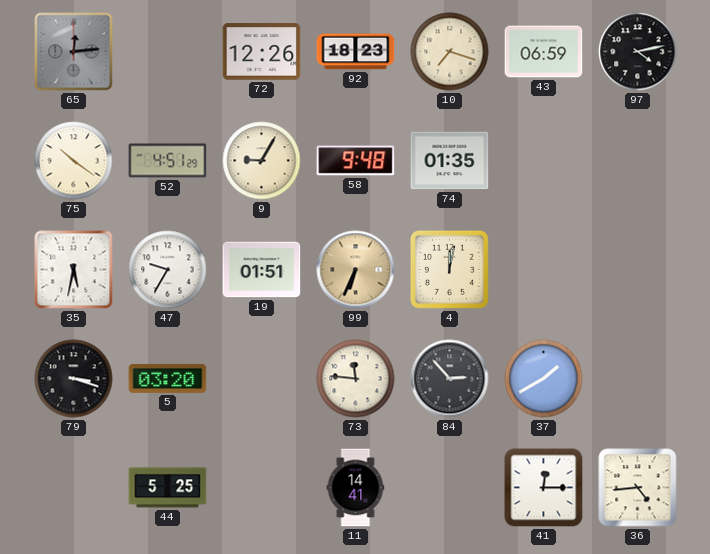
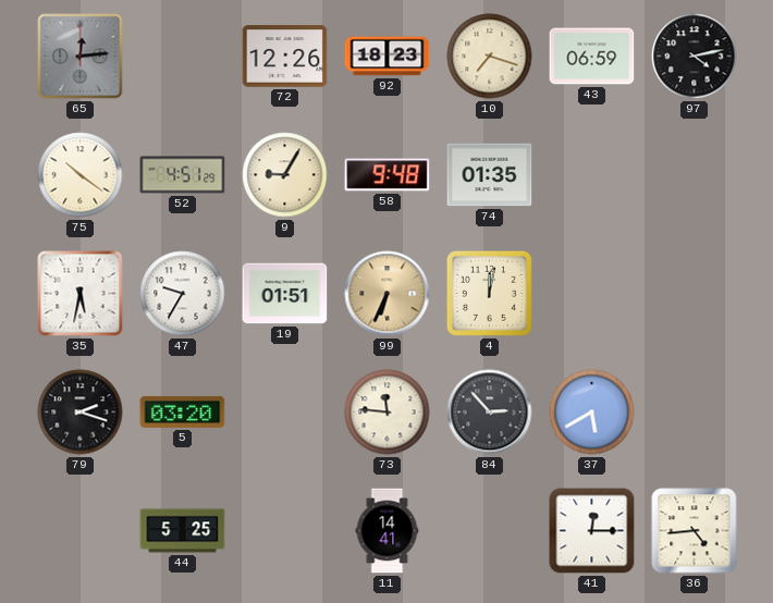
79: 3:18 -> 2:18 (81, 413)
37: 1:40 -> 5:40 (592, 413)
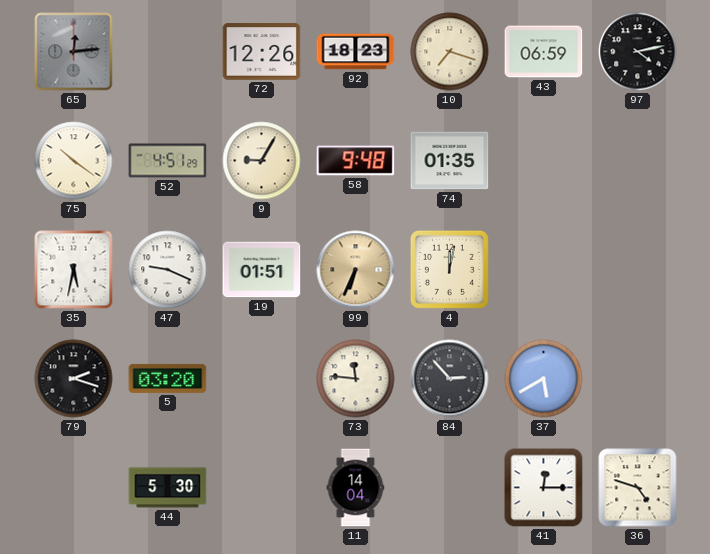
47: 9:35 -> 9:19 (168, 270)
44: 5:25 -> 5:30 (168, 488)
11: 14:41 -> 14:04 (356, 488)
36: 4:44 -> 4:48 (638, 488)
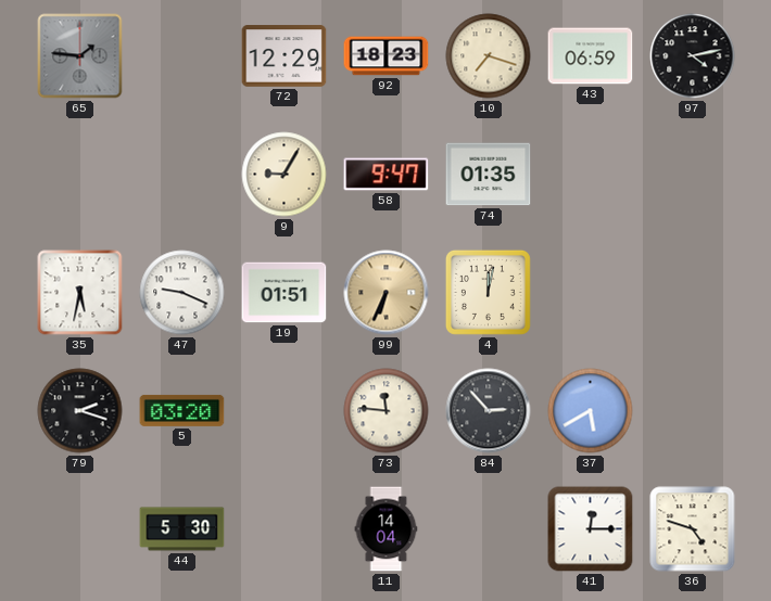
65: 12:14 -> 1:46 (80, 56)
72: 12:26 -> 12:29 (285, 56)
75: 10:21 -> none (74, 161)
52: 4:51 -> none (168, 161)
58: 9:48 -> 9:47 (387, 175)
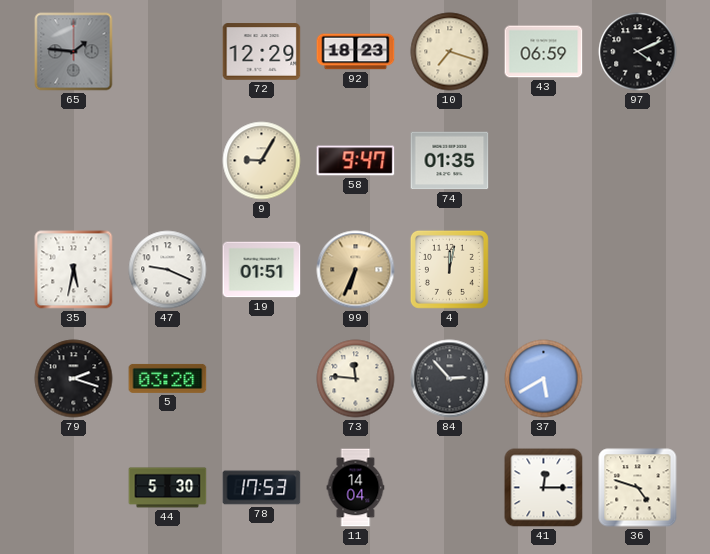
97: 4:13 -> 4:11 (638, 52)
78: none -> 17:53 (262, 488)
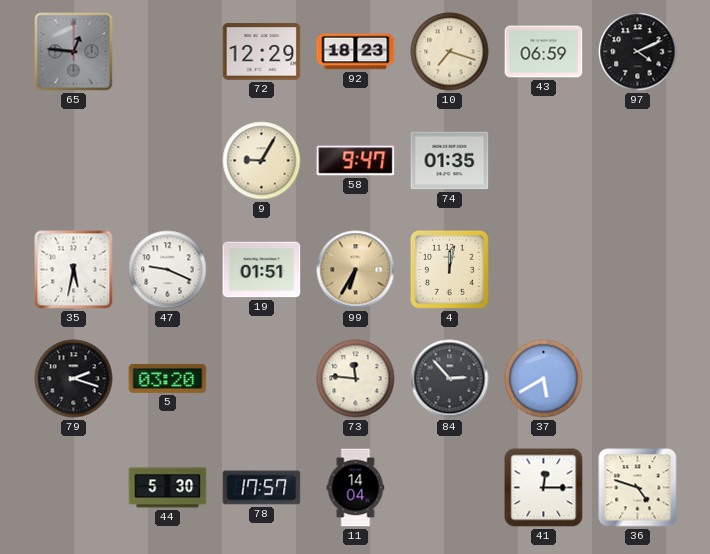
65: 1:46 -> 12:46 (74, 52)
99: 6:34 -> 6:35 (356, 270)
78: 17:53 -> 17:57 (262, 488)
